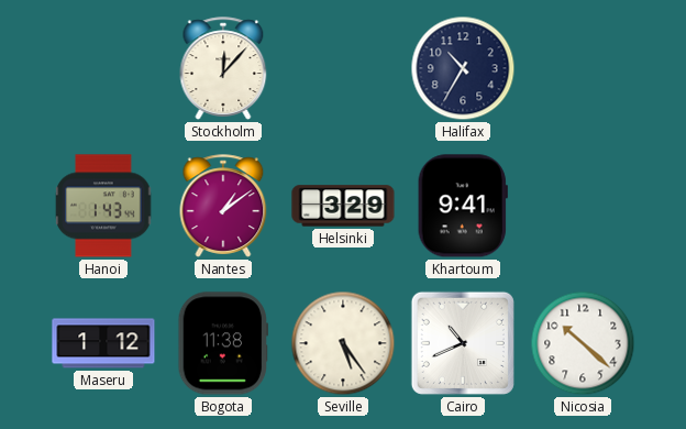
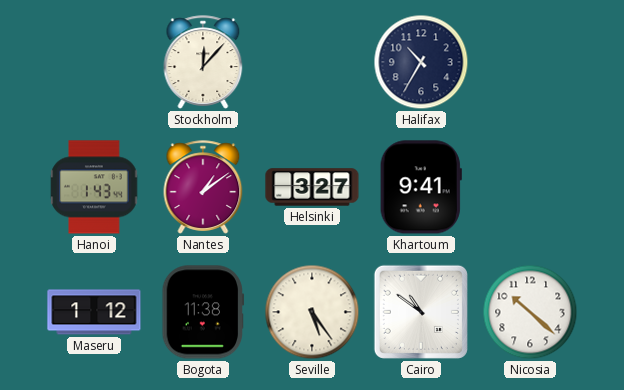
Helsinki: 3:29 -> 3:27 (312, 187)
Cairo: 10:41 -> 10:51 (421, 312)
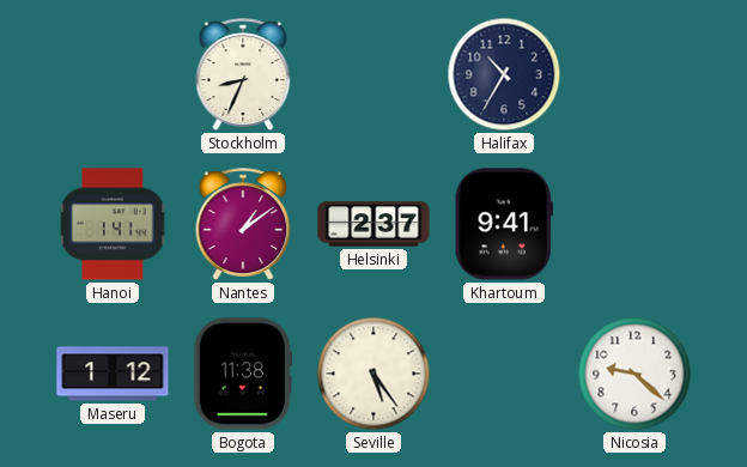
Stockholm: 12:07 -> 8:34 (243, 74)
Hanoi: 1:43 -> 1:41 (113, 224)
Helsinki: 3:27 -> 2:37 (373, 224)
Cairo: 10:51 -> none (421, 312)
Nicosia: 10:22 -> 9:22 (634, 374)
